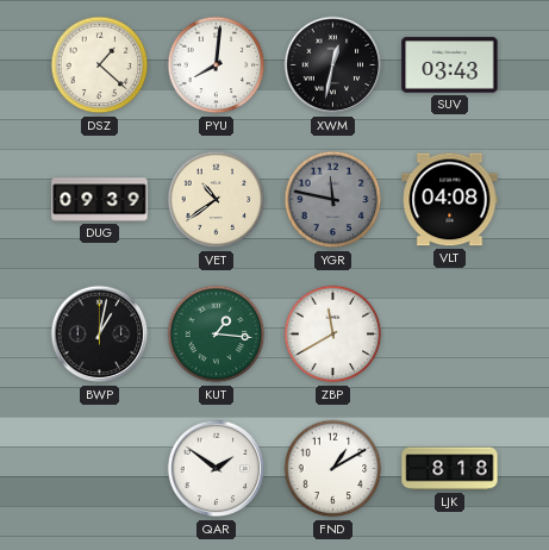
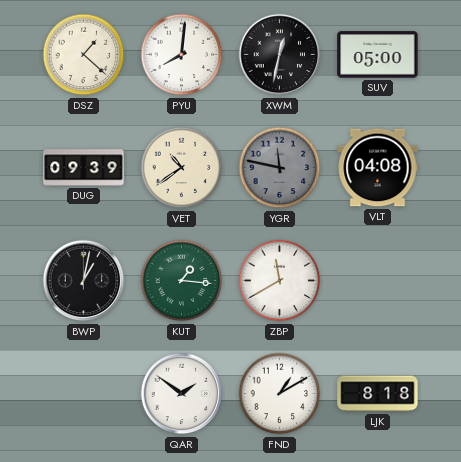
SUV: 03:43 -> 05:00 (378, 55)
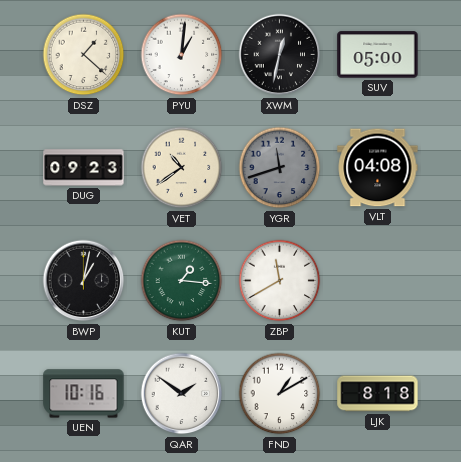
PYU: 8:01 -> 1:01 (182, 55)
DUG: 09:39 -> 09:23 (84, 168)
YGR: 11:47 -> 11:42 (280, 168)
UEN: none -> 10:16 (84, 394)
